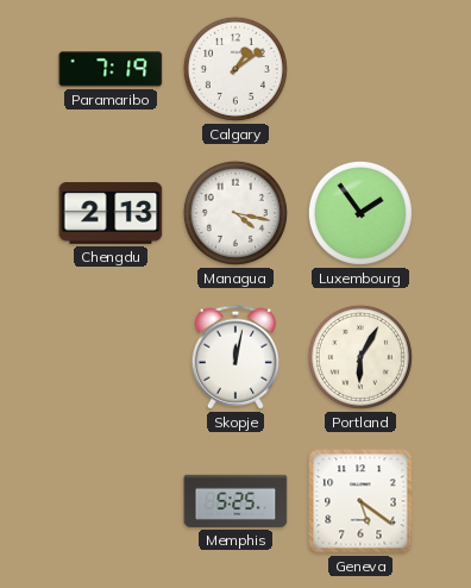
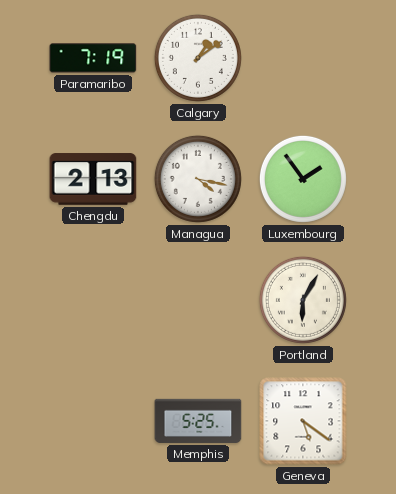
Skopje: 12:02 -> none (234, 357)
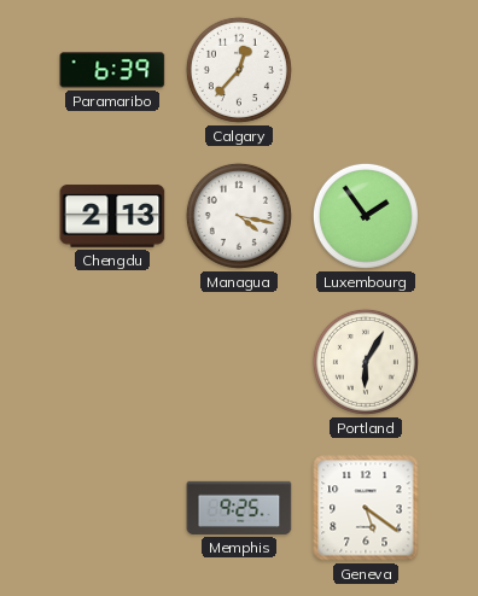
Paramaribo: 7:19 -> 6:39 (112, 70)
Calgary: 1:09 -> 12:37 (239, 70)
Memphis: 5:25 -> 9:25 (239, 508)
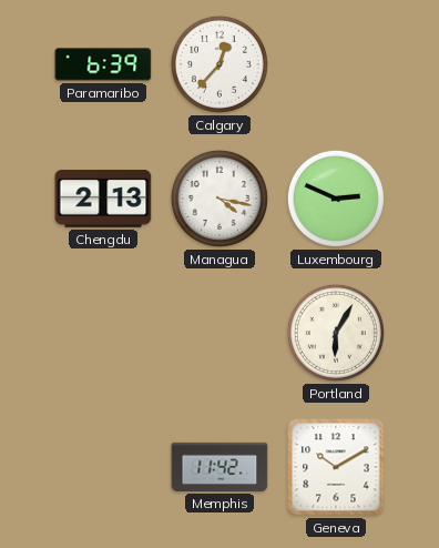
Luxembourg: 1:54 -> 2:49 (336, 199)
Memphis: 9:25 -> 11:42 (219, 467)
Geneva: 5:21 -> 10:10 (336, 467)
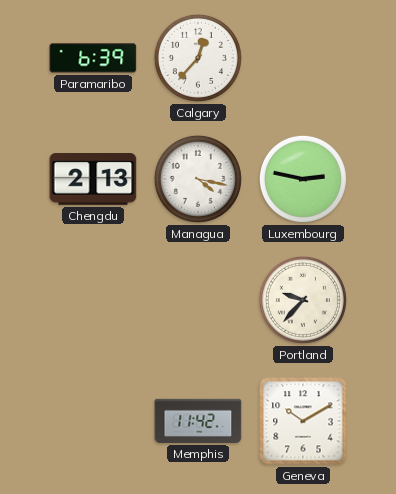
Luxembourg: 2:49 -> 2:47 (303, 179)
Portland: 6:05 -> 9:37 (303, 300)
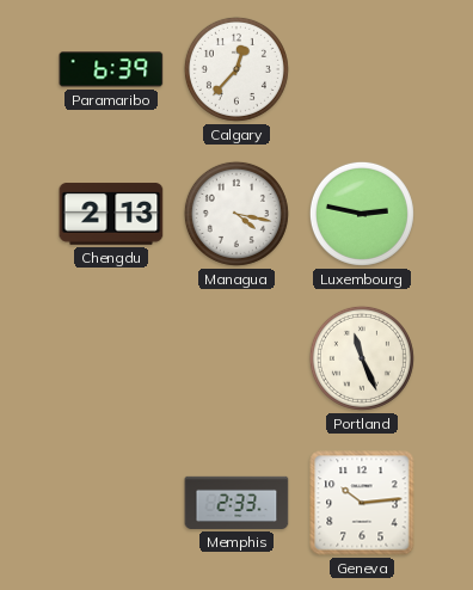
Portland: 9:37 -> 11:26 (362, 358)
Memphis: 11:42 -> 2:33 (236, 503)
Geneva: 10:10 -> 10:14 (362, 503)
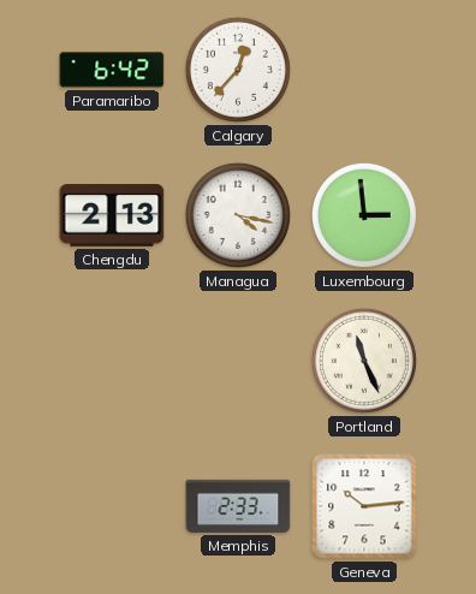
Paramaribo: 6:39 -> 6:42 (112, 70)
Luxembourg: 2:47 -> 2:59 (364, 215)
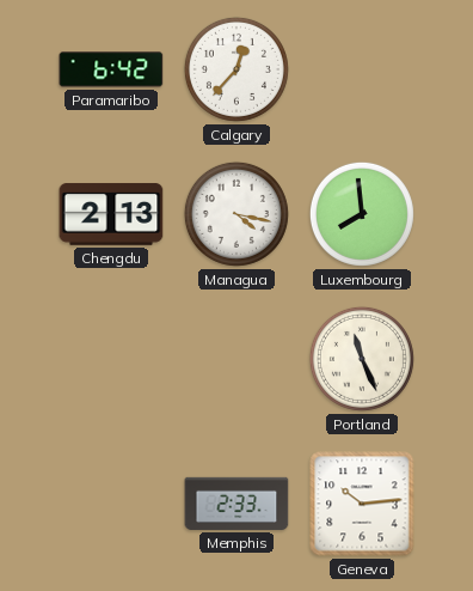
Luxembourg: 2:59 -> 7:59 (362, 214)
